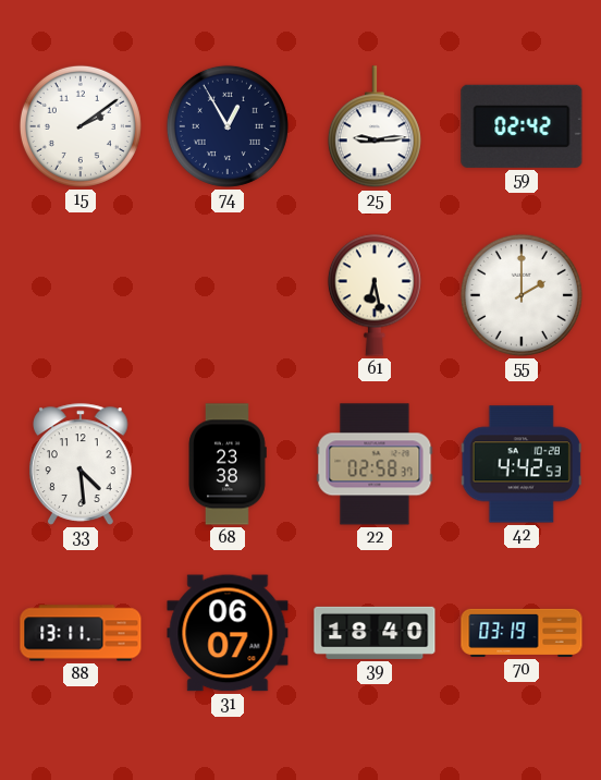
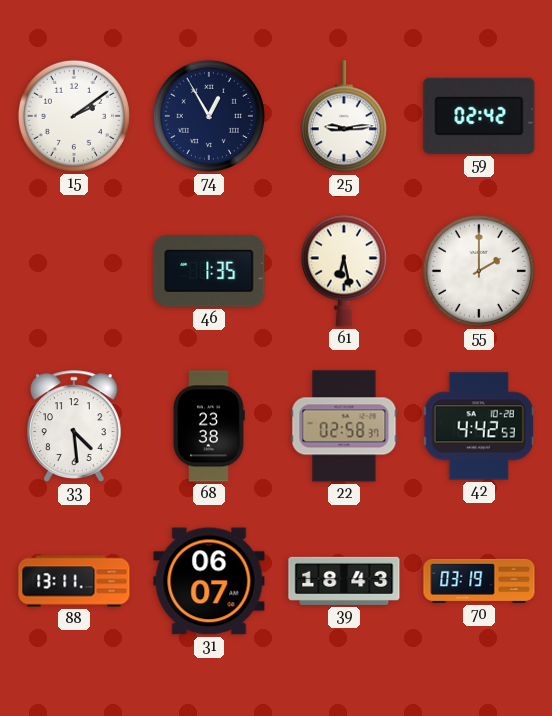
46: none -> 1:35 (209, 272)
39: 18:40 -> 18:43 (344, 581)
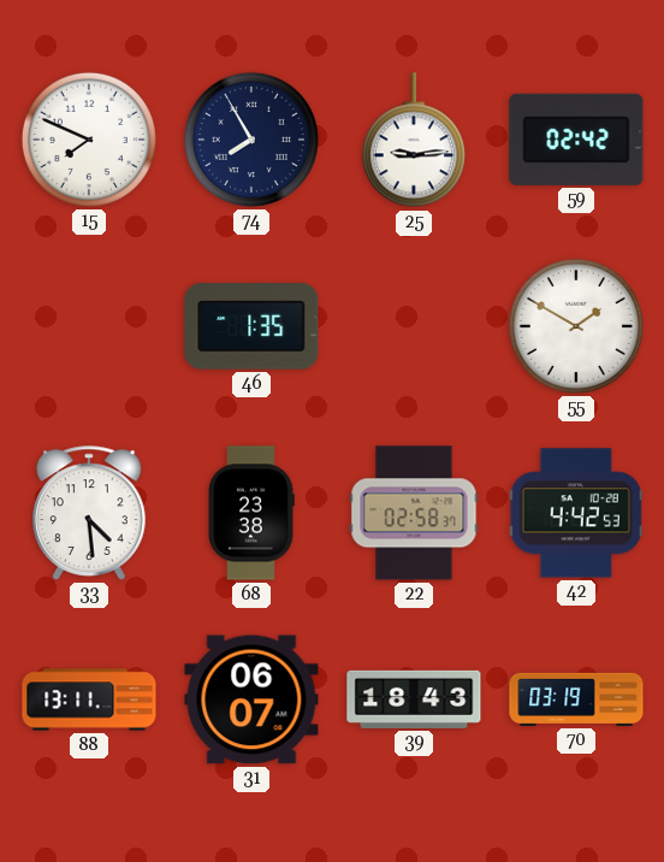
15: 2:09 -> 7:49 (89, 140)
74: 12:55 -> 7:55 (251, 140)
61: 6:28 -> none (344, 271)
55: 2:00 -> 1:50 (576, 326)
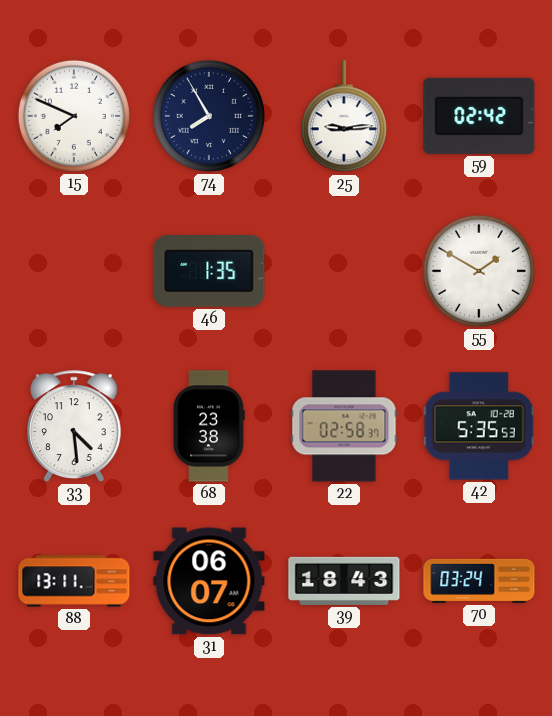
42: 4:42 -> 5:35 (479, 426)
70: 03:19 -> 03:24 (479, 581)
